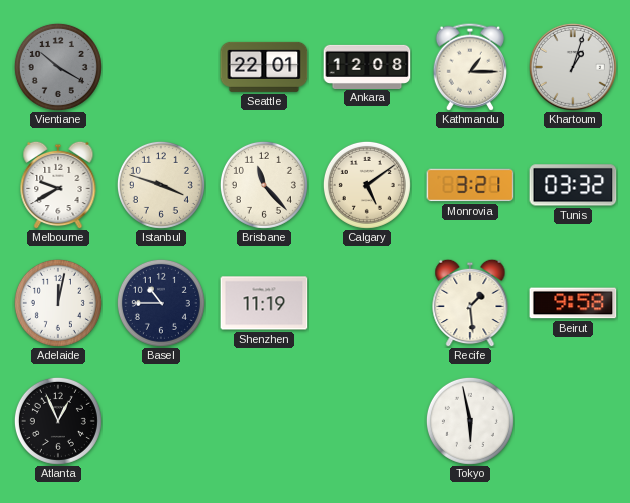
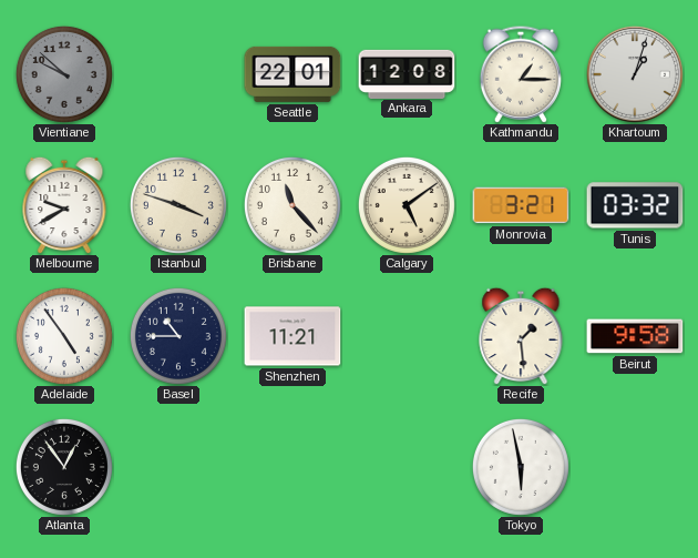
Vientiane: 10:20 -> 9:52 (64, 74)
Adelaide: 12:02 -> 4:54 (64, 336)
Shenzhen: 11:19 -> 11:21 (292, 336)
Atlanta: 12:56 -> 12:54 (64, 467)
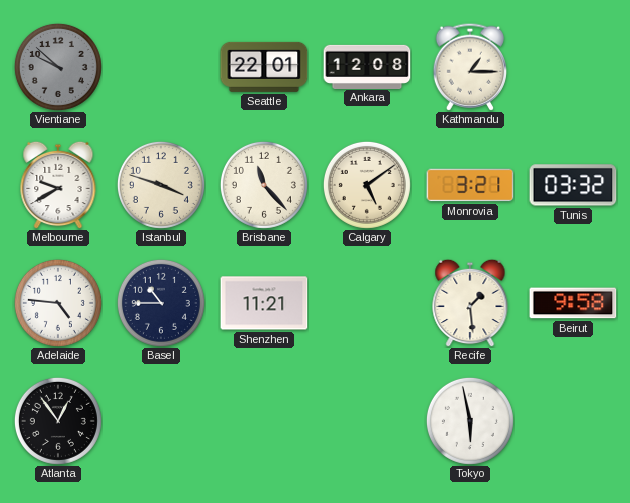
Khartoum: 1:03 -> none (635, 74)
Adelaide: 4:54 -> 4:46 (58, 303)
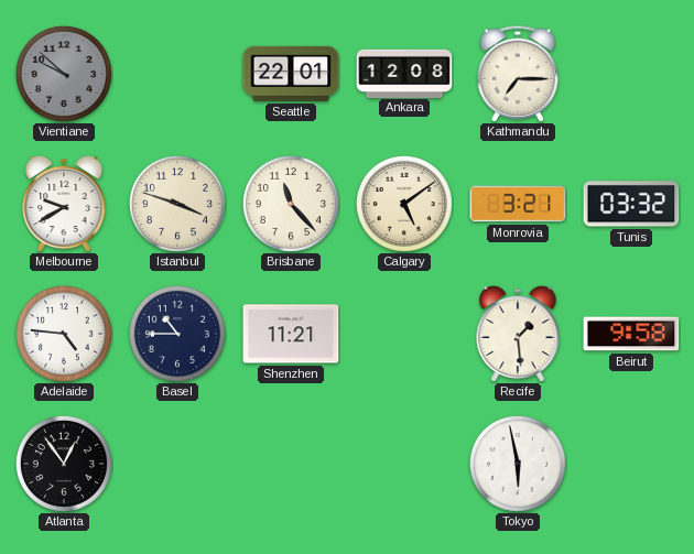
Kathmandu: 1:15 -> 7:15 (518, 74)
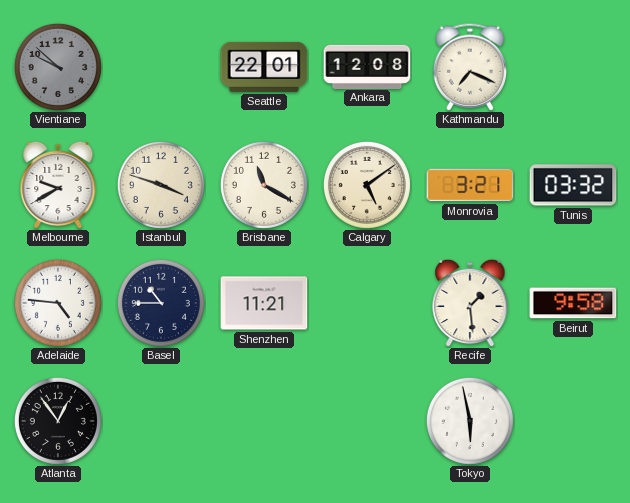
Kathmandu: 7:15 -> 7:19 (470, 67)
Brisbane: 11:23 -> 11:20 (264, 185)
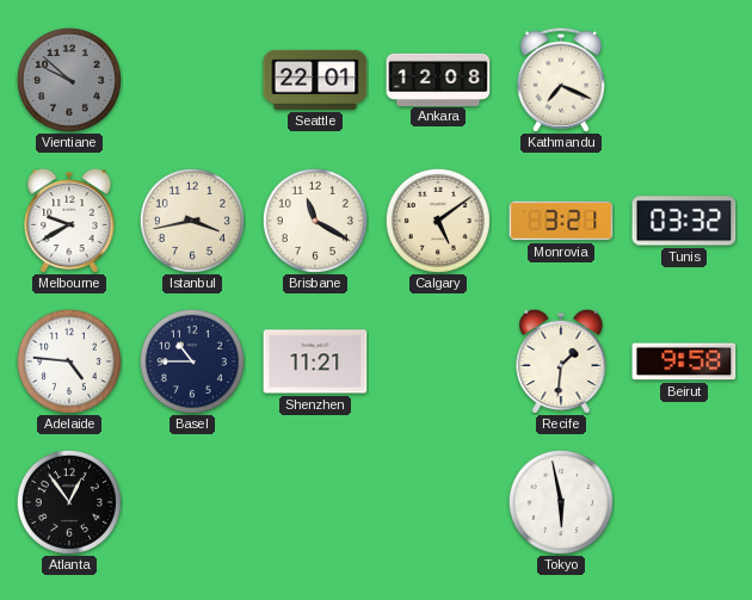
Istanbul: 3:48 -> 3:43 (192, 221)
Recife: 1:29 -> 1:31 (561, 361)
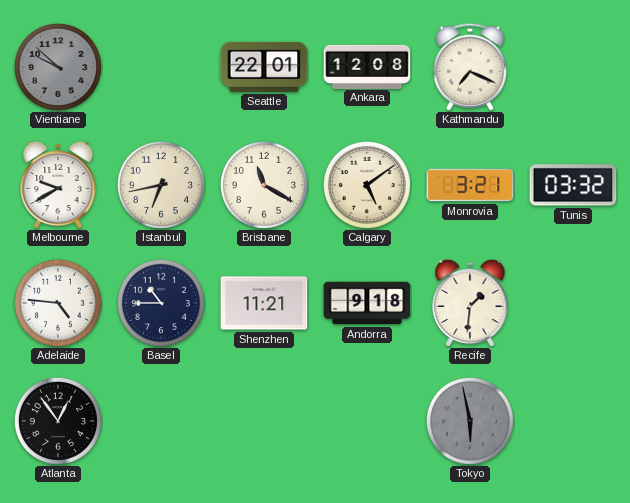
Istanbul: 3:43 -> 6:43 (161, 185)
Andorra: none -> 9:18 (367, 303)
Beirut: 9:58 -> none (684, 361)
Tokyo dial: white -> grey (470, 421)
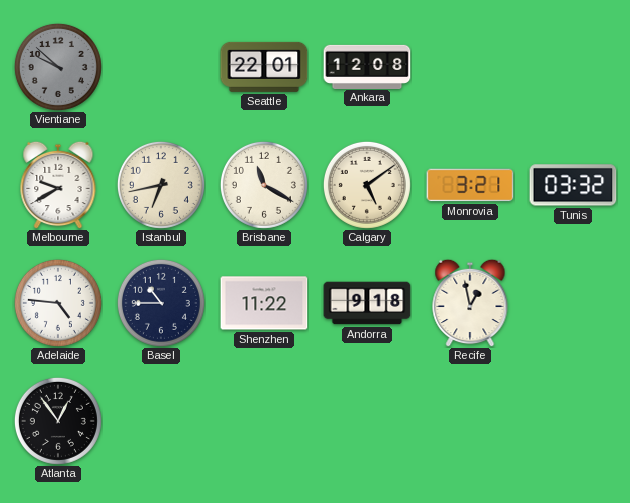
Kathmandu: 7:19 -> none (470, 67)
Shenzhen: 11:21 -> 11:22 (264, 303)
Recife: 1:31 -> 12:58 (470, 303)
Tokyo: 5:58 -> none (470, 421)
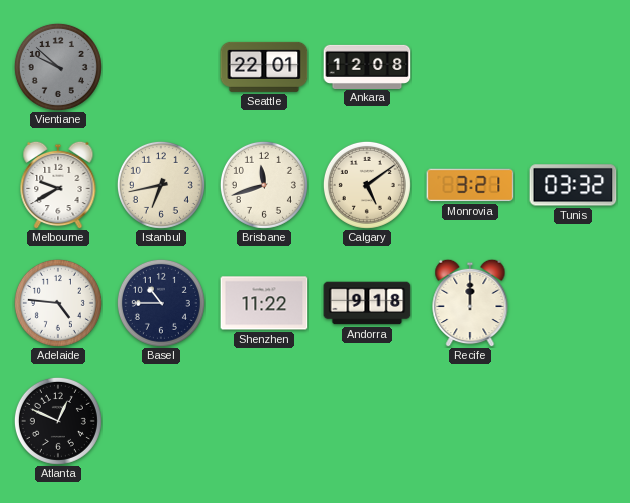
Brisbane: 11:20 -> 11:42 (264, 185)
Recife: 12:58 -> 12:00 (470, 303)
Atlanta: 12:54 -> 12:49 (58, 421)
